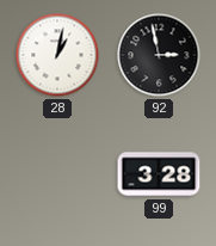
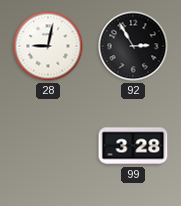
28: 1:02 -> 9:02 (48, 46)
92: 2:58 -> 2:55 (133, 46)
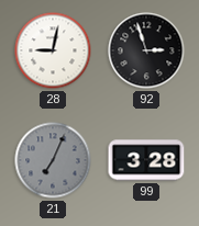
92: 2:55 -> 2:57 (146, 50)
21: none -> 7:04 (53, 160)
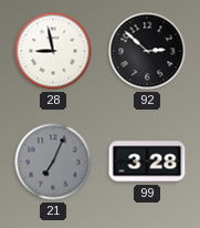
28: 9:02 -> 8:58 (53, 51)
92: 2:57 -> 2:52 (147, 51)
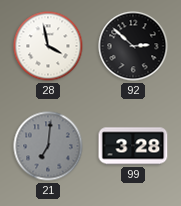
28: 8:58 -> 3:58 (48, 46)
21: 7:04 -> 7:01 (48, 146)
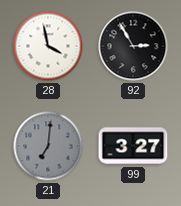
92: 2:52 -> 2:55 (133, 46)
99: 3:28 -> 3:27 (133, 146)
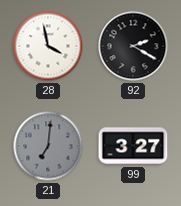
92: 2:55 -> 2:20 (133, 46)
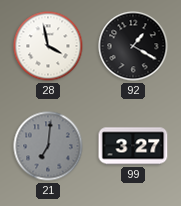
92: 2:20 -> 1:20 (133, 46)
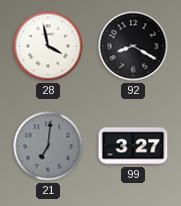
92: 1:20 -> 8:20 (133, 46)
